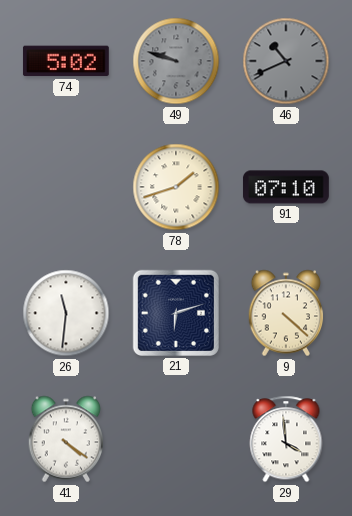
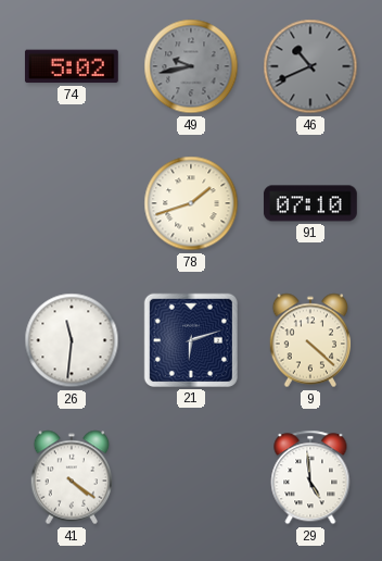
49: 9:48 -> 9:43 (191, 66)
29: 3:59 -> 4:59 (310, 477)
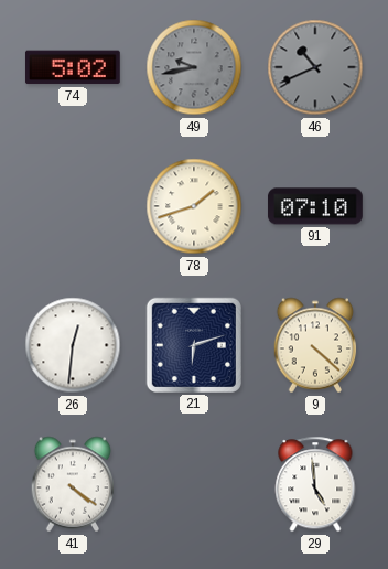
26: 11:31 -> 12:31 (73, 345)
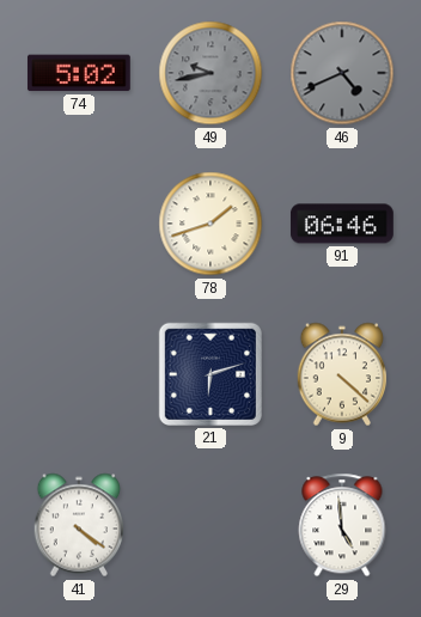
46: 10:41 -> 4:41 (342, 73)
91: 07:10 -> 06:46 (342, 224)
26: 12:31 -> none (73, 345)
